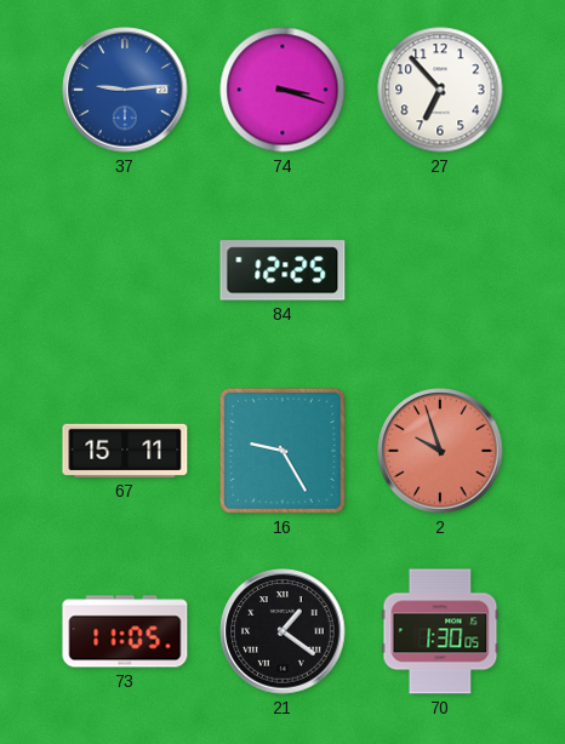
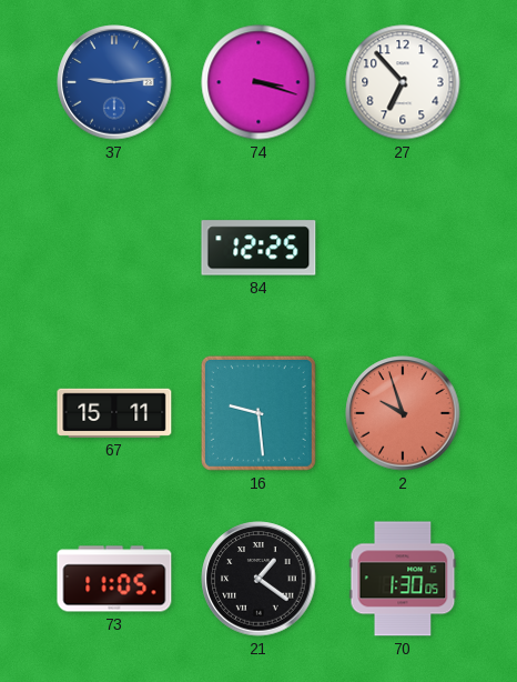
16: 9:25 -> 9:29 (258, 413)
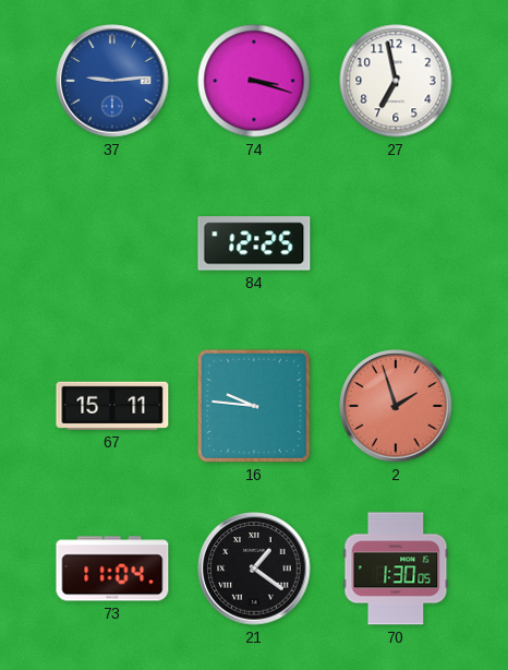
27: 6:53 -> 6:58 (396, 81)
16: 9:29 -> 9:46 (254, 406)
2: 9:57 -> 1:57 (396, 406)
73: 11:05 -> 11:04 (112, 569)
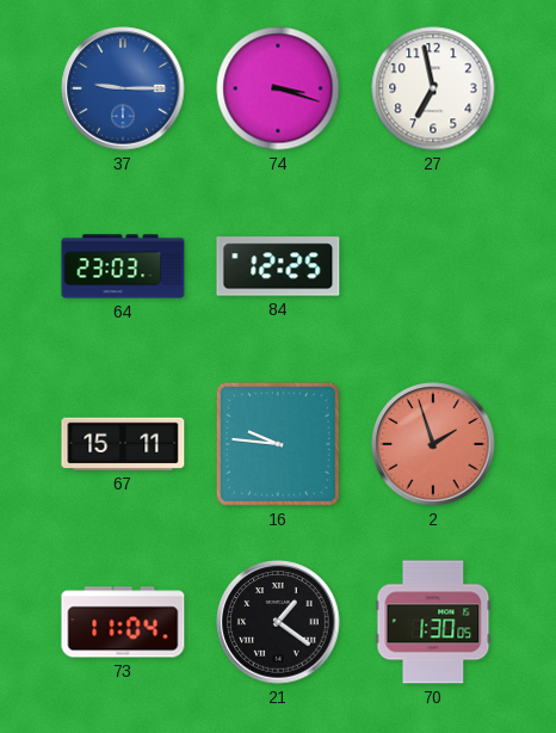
37: 9:14 -> 9:15 (123, 88)
64: none -> 23:03 (123, 266)
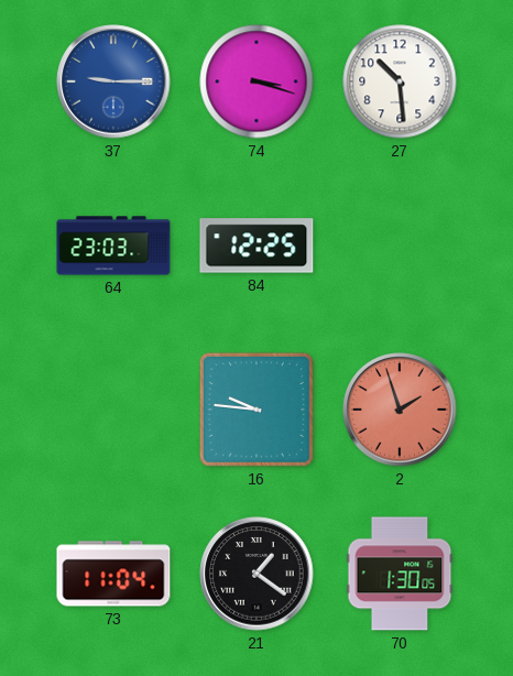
27: 6:58 -> 10:29 (400, 81)
67: 15:11 -> none (123, 444)
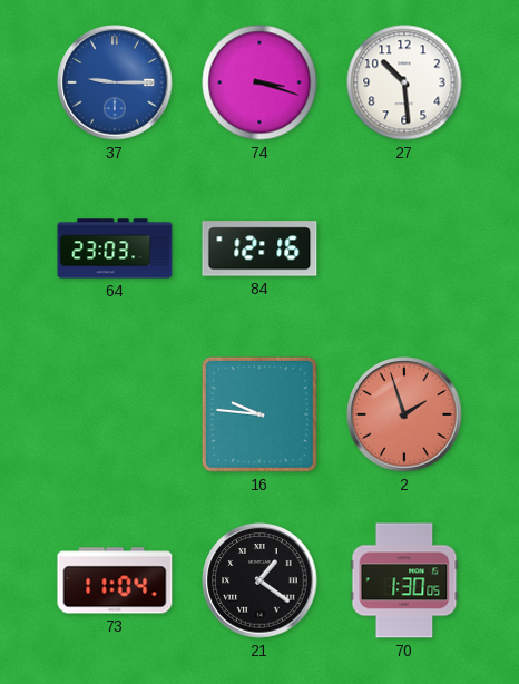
84: 12:25 -> 12:16 (259, 248)
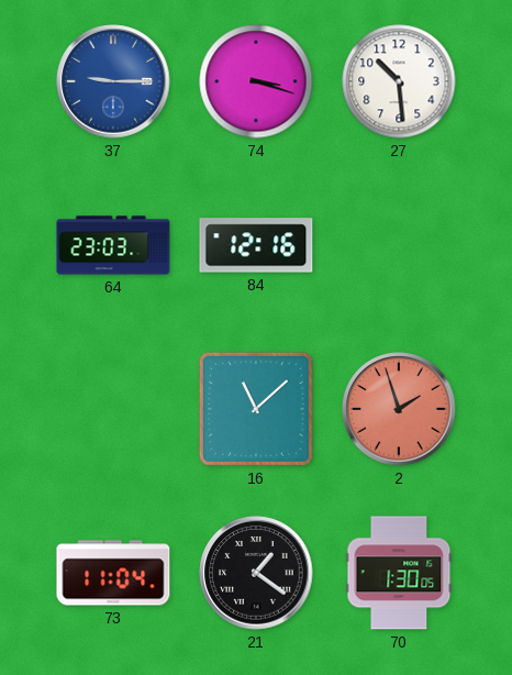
16: 9:46 -> 11:08 (256, 409)
